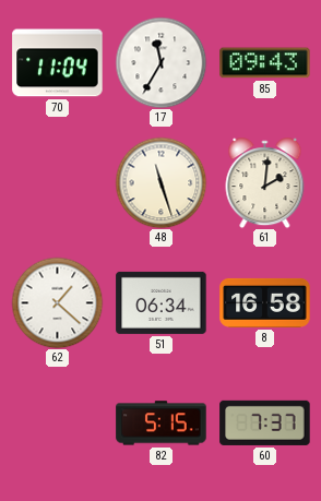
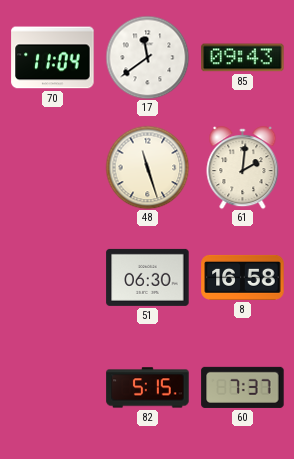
17: 11:35 -> 11:39 (147, 57)
62: 1:22 -> none (57, 302)
51: 06:34 -> 06:30 (148, 277)
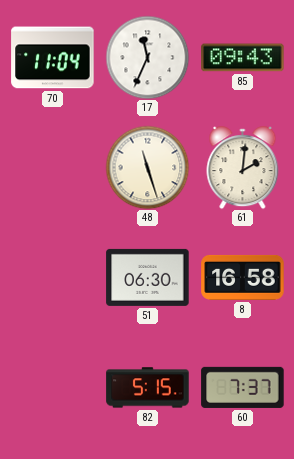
17: 11:39 -> 11:34 (147, 57)
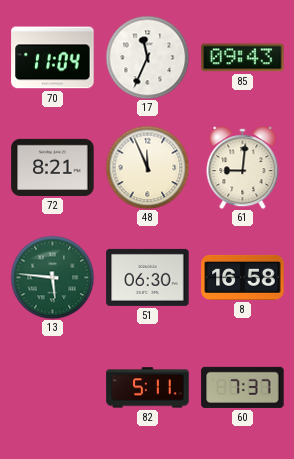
72: none -> 8:21 (53, 167)
48: 11:27 -> 11:56 (147, 167)
61: 2:01 -> 9:01 (243, 168)
13: none -> 5:46 (52, 277)
82: 5:15 -> 5:11 (148, 388)
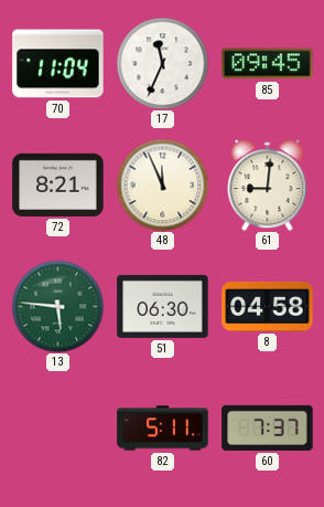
85: 09:43 -> 09:45 (268, 64)
8: 16:58 -> 04:58 (268, 306)
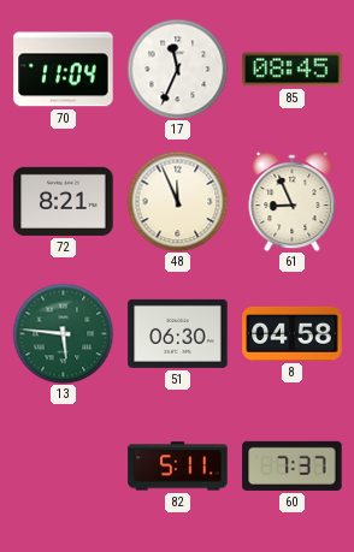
85: 09:45 -> 08:45 (293, 70)
61: 9:01 -> 8:56 (293, 202)
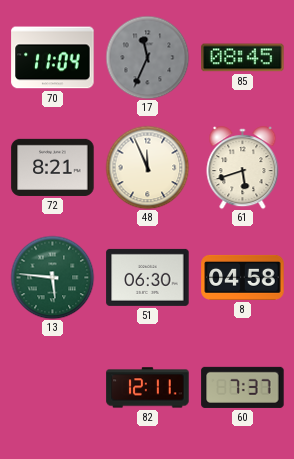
17 dial: white -> grey (147, 57)
61: 8:56 -> 5:42 (243, 168)
82: 5:11 -> 12:11 (148, 388)
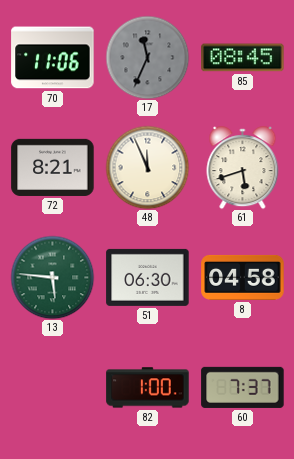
70: 11:04 -> 11:06 (53, 58)
82: 12:11 -> 1:00 (148, 388)
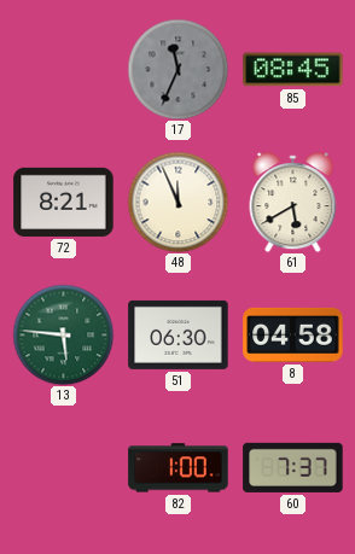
70: 11:06 -> none (53, 58)
61: 5:42 -> 5:40 (293, 203)
